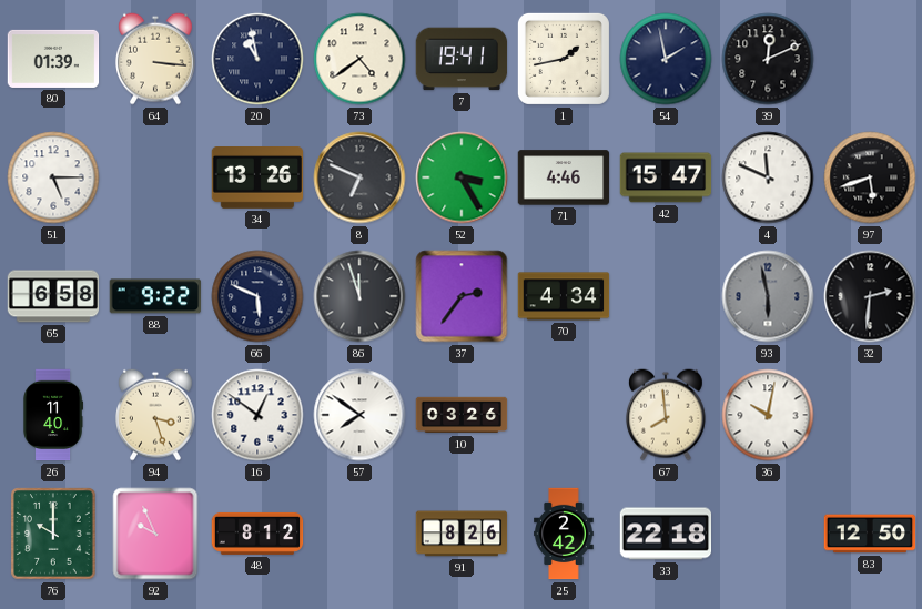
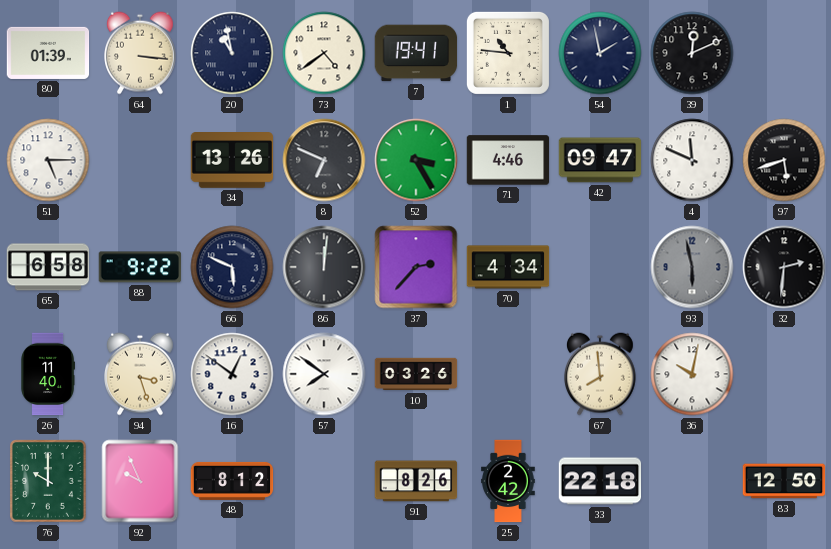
1: 1:43 -> 10:46 (508, 53)
42: 15:47 -> 09:47 (600, 160)
86: 11:57 -> 12:01 (324, 267)
37: 2:36 -> 2:37 (416, 267)
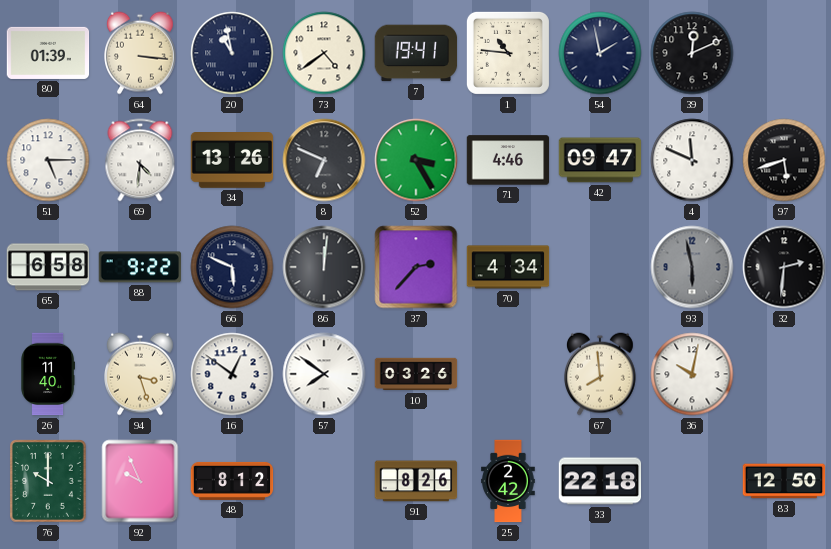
69: none -> 4:31 (140, 160)
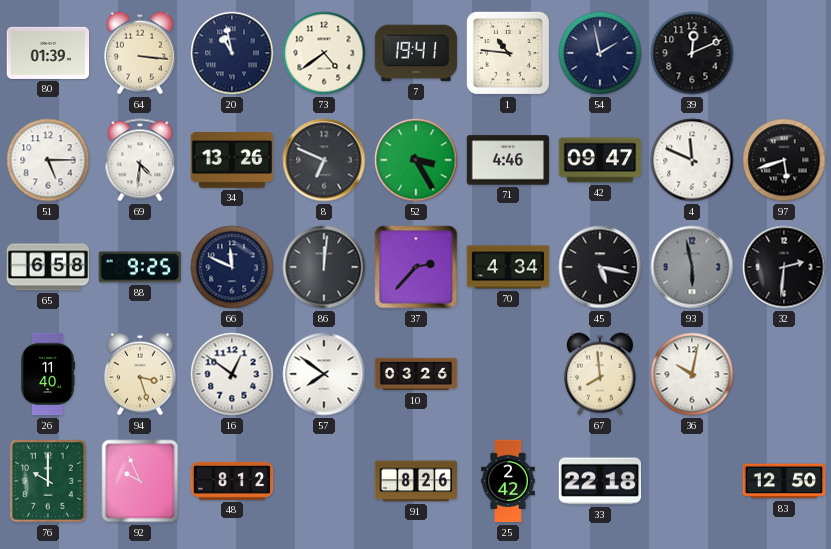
88: 9:22 -> 9:25 (139, 267)
66: 5:49 -> 11:49 (232, 267)
45: none -> 5:17 (600, 267)
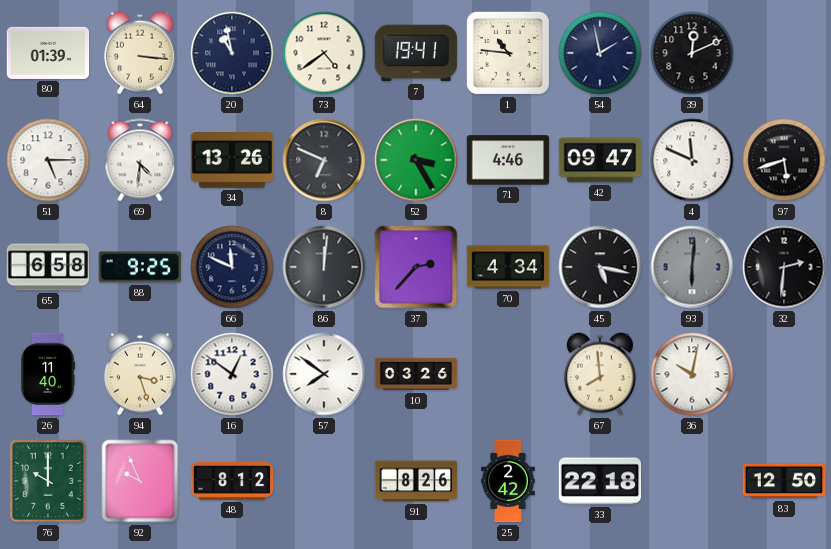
93: 5:58 -> 6:01 (692, 267)
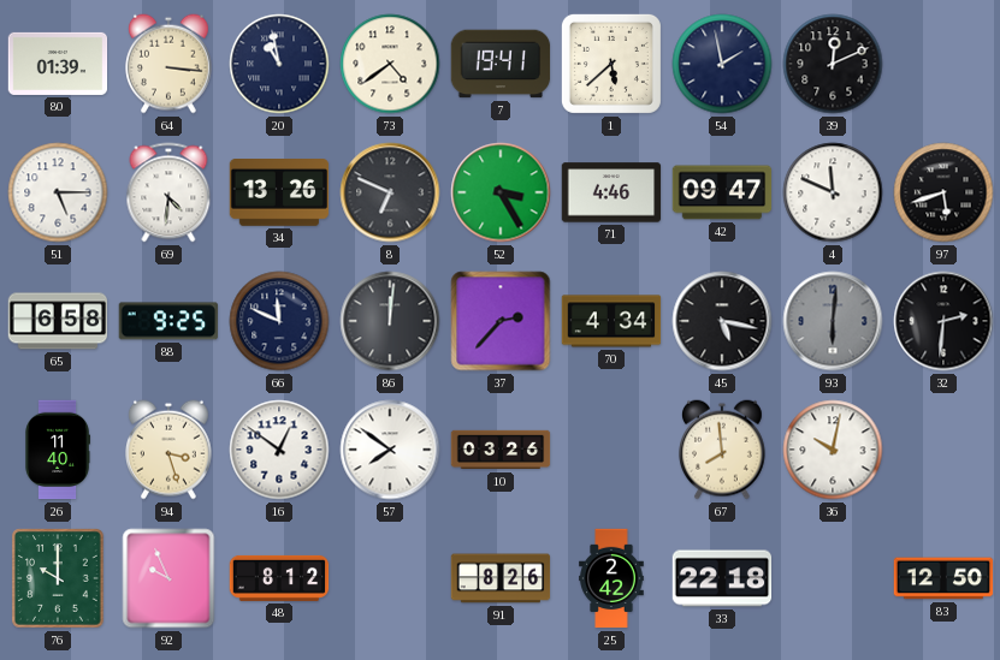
1: 10:46 -> 5:38 (611, 64)
